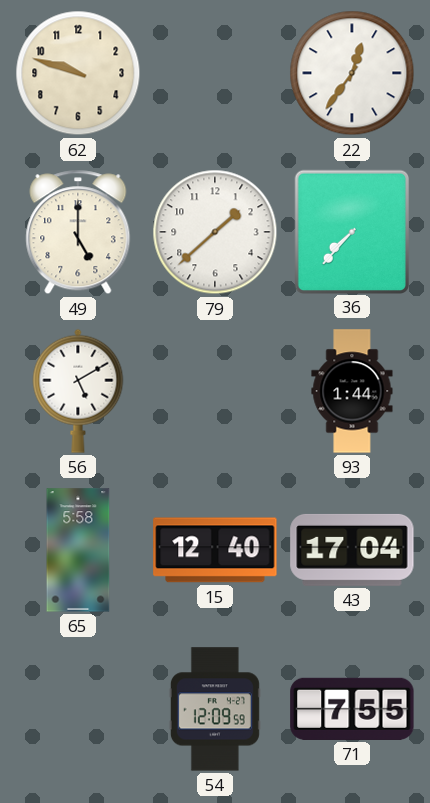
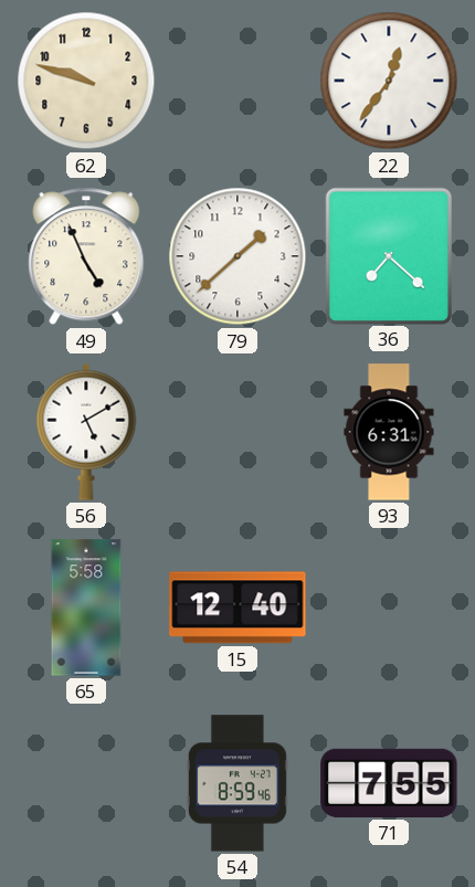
49: 5:00 -> 4:56 (86, 256)
36: 7:37 -> 7:22 (388, 255)
93: 1:44 -> 6:31 (389, 432)
43: 17:04 -> none (352, 550)
54: 12:09 -> 8:59 (237, 783)
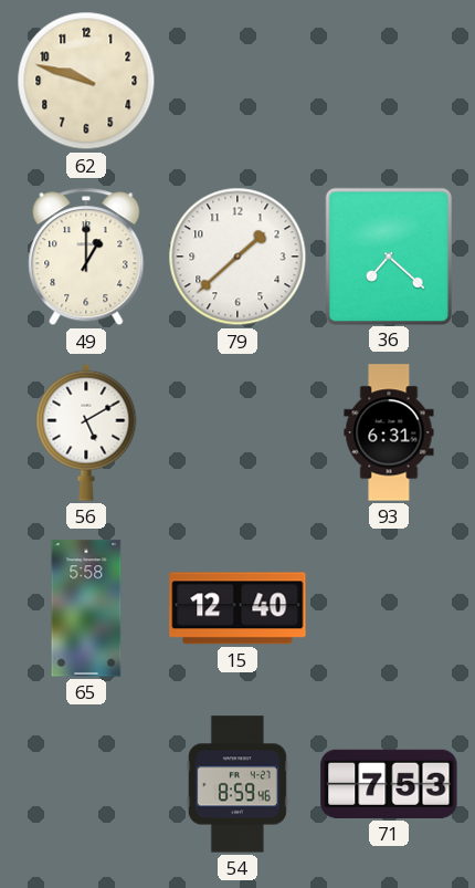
22: 12:36 -> none (389, 81)
49: 4:56 -> 1:00 (86, 257)
71: 7:55 -> 7:53 (389, 784)
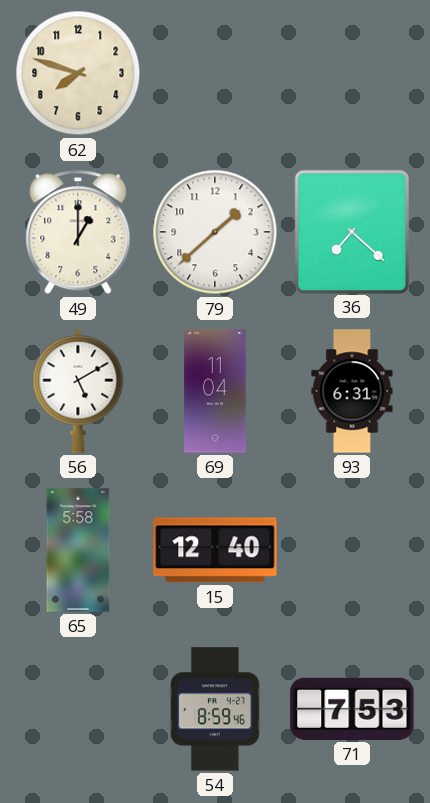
62: 9:48 -> 7:48 (78, 73)
69: none -> 11:04 (215, 391)
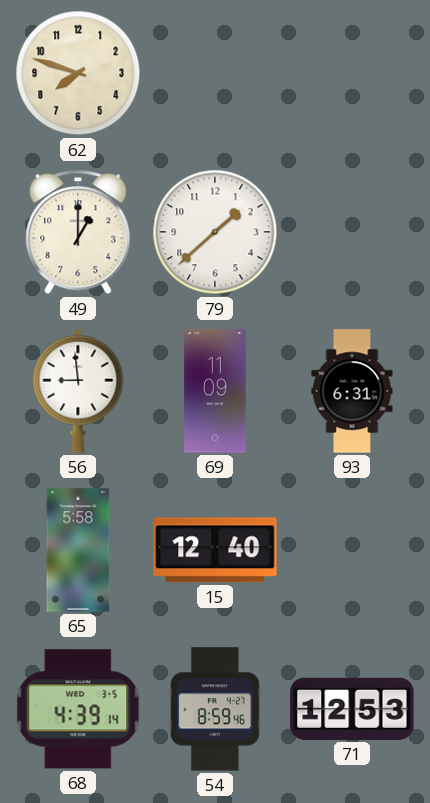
36: 7:22 -> none (351, 231)
56: 5:10 -> 8:59 (78, 391)
69: 11:04 -> 11:09 (215, 391)
68: none -> 4:39 (78, 709)
71: 7:53 -> 12:53 (352, 709)
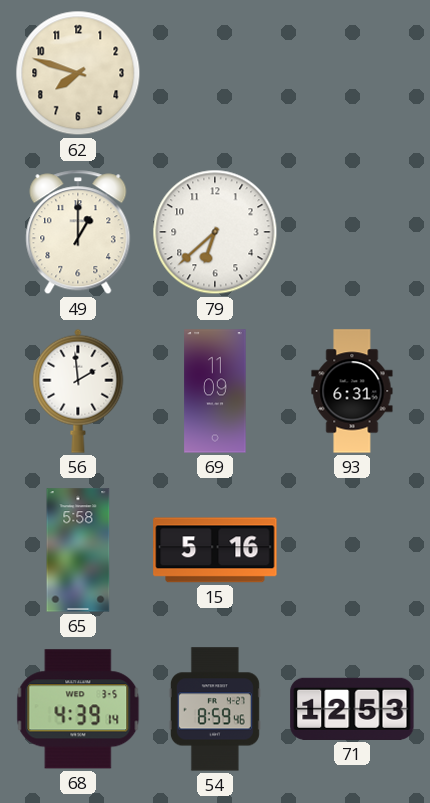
79: 1:38 -> 6:38 (215, 232)
56: 8:59 -> 1:59 (78, 391)
15: 12:40 -> 5:16 (215, 550)
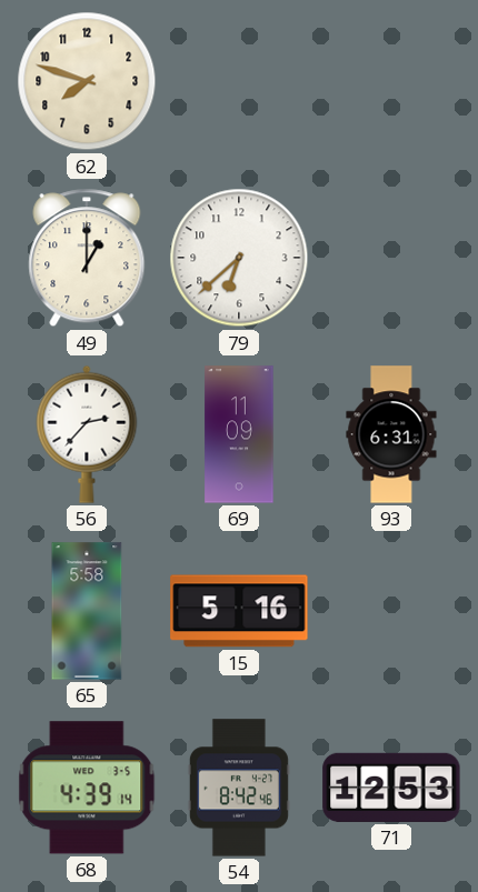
56: 1:59 -> 2:37 (87, 434)
54: 8:59 -> 8:42 (239, 788)
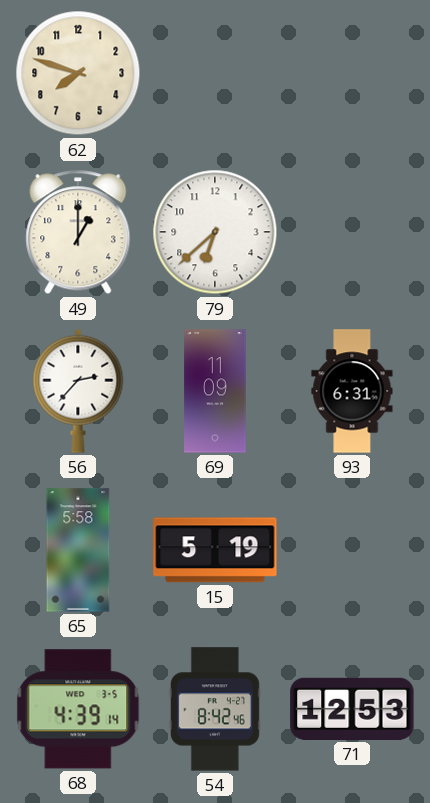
15: 5:16 -> 5:19 (215, 550)
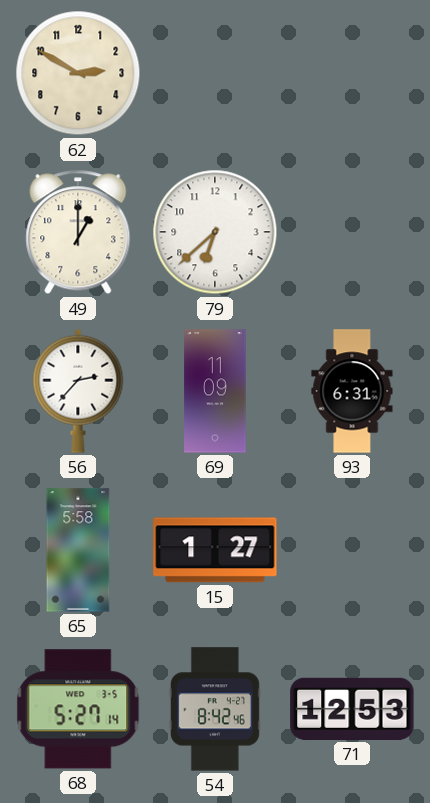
62: 7:48 -> 2:50 (78, 73)
15: 5:19 -> 1:27 (215, 550)
68: 4:39 -> 5:27 (78, 709)
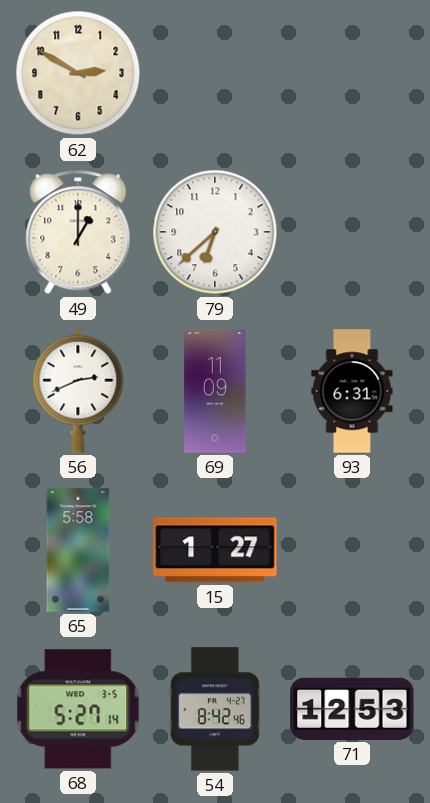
56: 2:37 -> 2:41 (78, 391)
